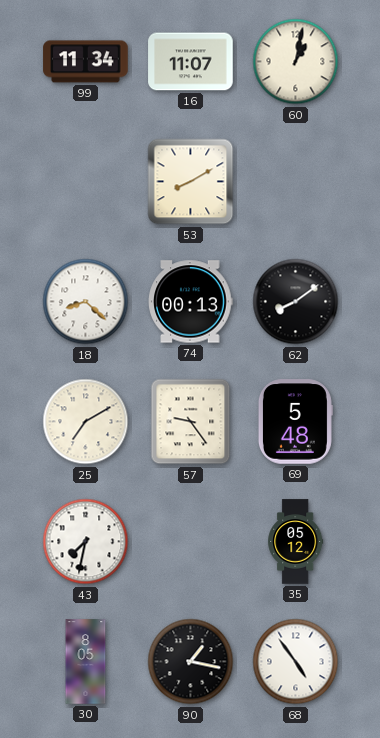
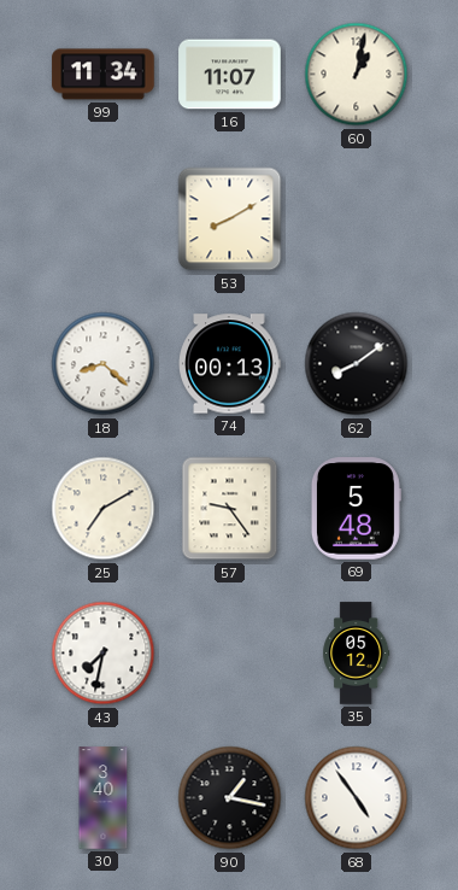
30: 8:05 -> 3:40 (104, 798)
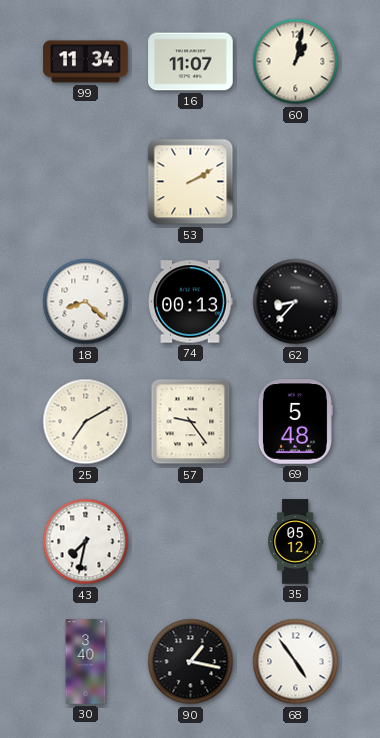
53: 8:10 -> 2:10 (191, 182)
62: 8:09 -> 8:37 (296, 302)
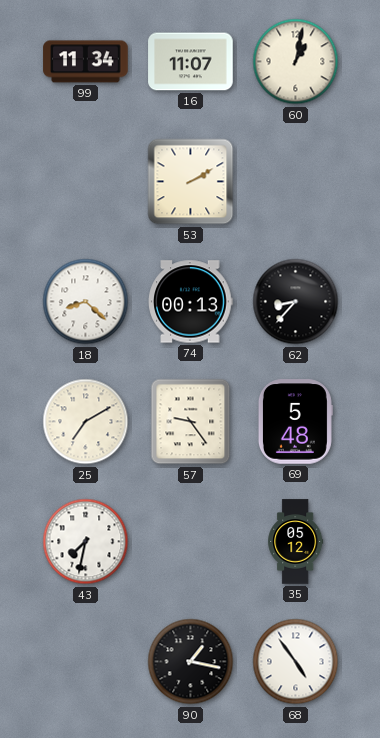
30: 3:40 -> none (86, 662)
